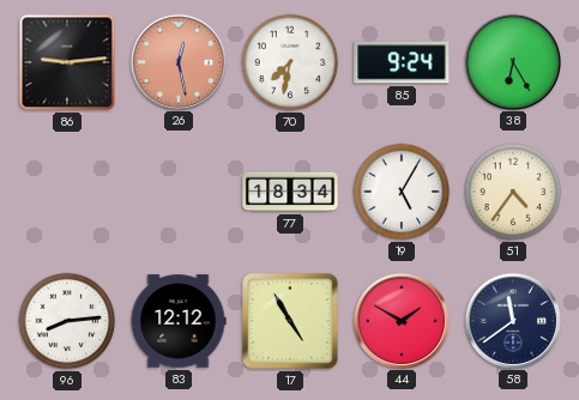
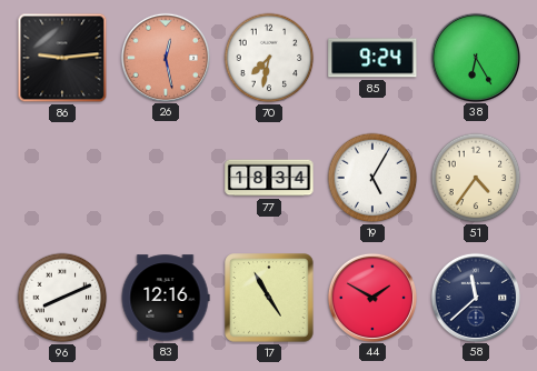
96: 8:14 -> 8:11 (62, 298)
83: 12:12 -> 12:16 (166, 298)
58: 11:39 -> 11:38 (475, 297)
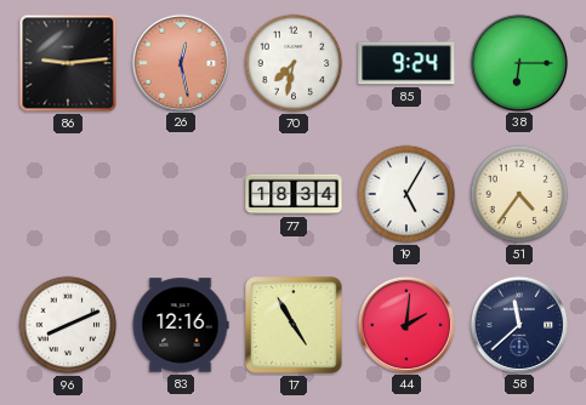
38: 6:25 -> 6:15 (518, 62)
44: 1:50 -> 2:01 (405, 324)
